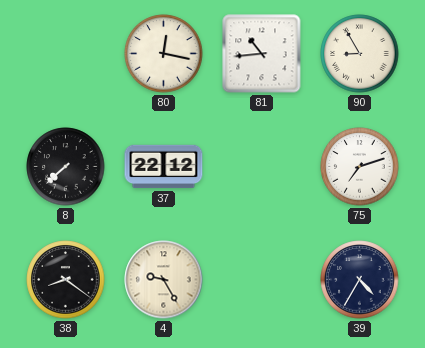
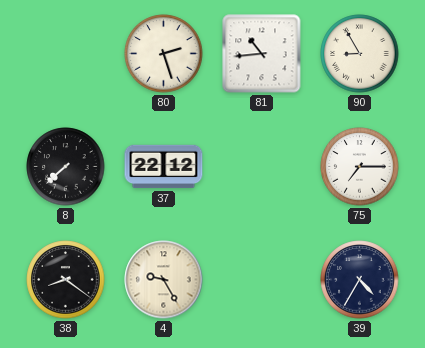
80: 12:17 -> 2:27 (164, 54)
75: 7:12 -> 7:15 (360, 167)
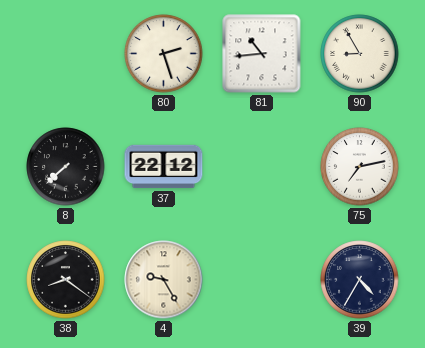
75: 7:15 -> 7:13 (360, 167)
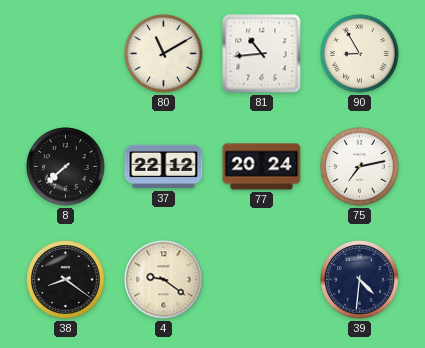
80: 2:27 -> 11:10 (164, 54)
77: none -> 20:24 (262, 167)
4: 9:25 -> 9:21 (164, 280)
39: 4:35 -> 4:31 (360, 280)
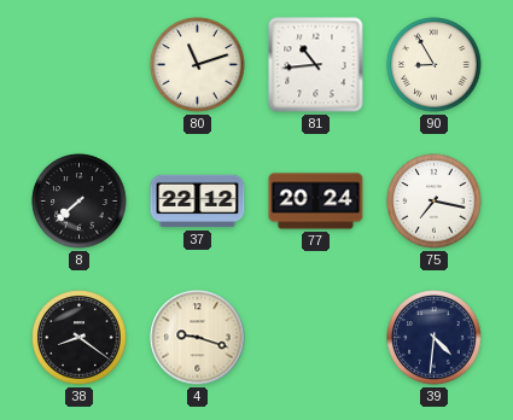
80: 11:10 -> 11:12 (198, 65)
75: 7:13 -> 7:17 (435, 202)
4: 9:21 -> 9:18 (198, 338)
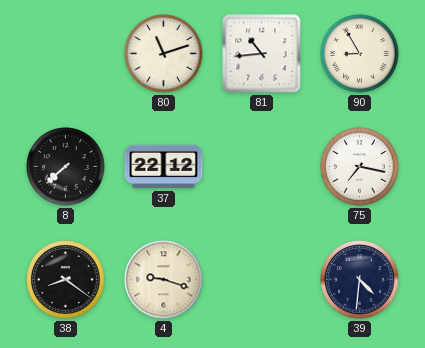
77: 20:24 -> none (316, 202)
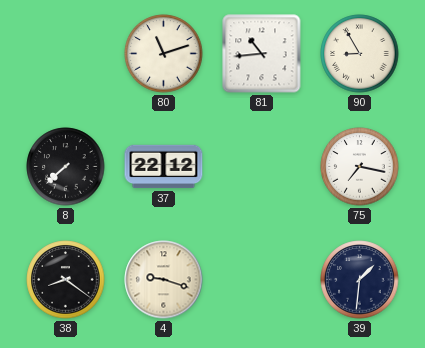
39: 4:31 -> 1:31 (360, 280)
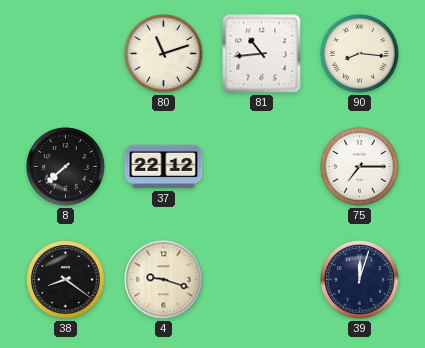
90: 8:55 -> 8:16 (360, 54)
75: 7:17 -> 7:15 (360, 167)
39: 1:31 -> 12:03 (360, 280)
